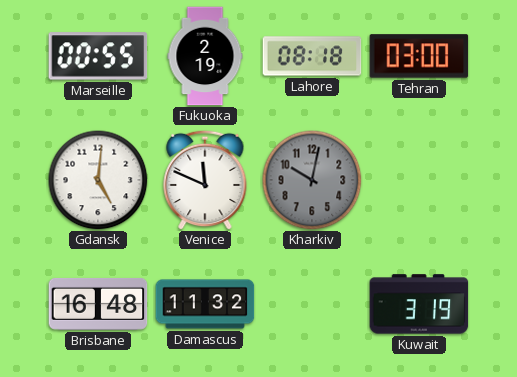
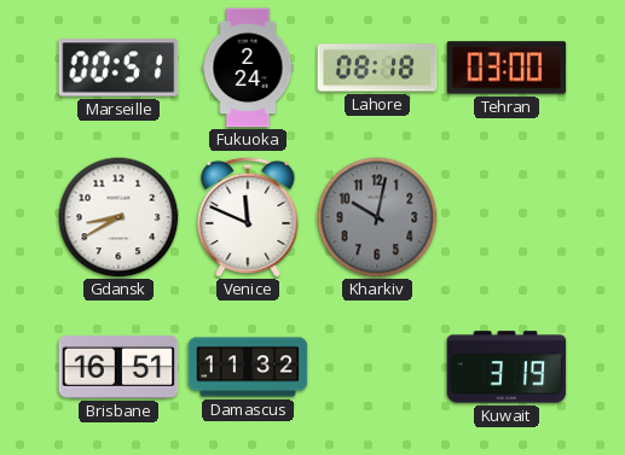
Marseille: 00:55 -> 00:51 (118, 68)
Fukuoka: 2:19 -> 2:24 (248, 68)
Gdansk: 5:01 -> 8:40 (118, 217)
Brisbane: 16:48 -> 16:51 (118, 367)
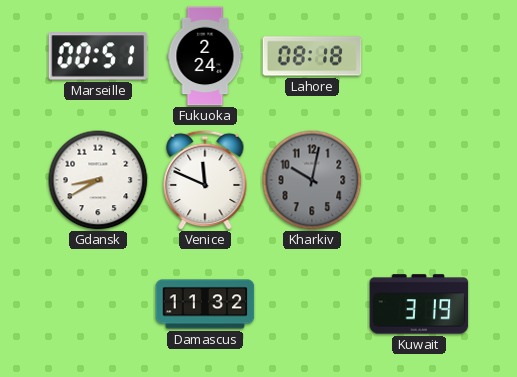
Tehran: 03:00 -> none (507, 68)
Brisbane: 16:51 -> none (118, 367)
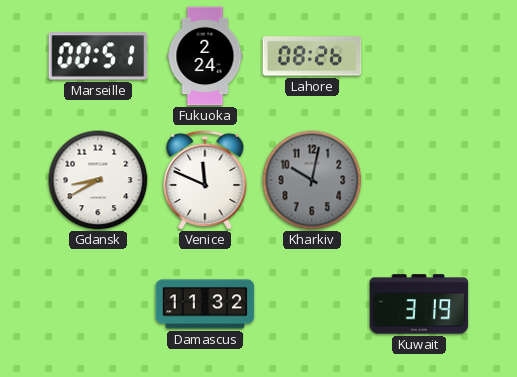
Lahore: 08:18 -> 08:26 (312, 56)
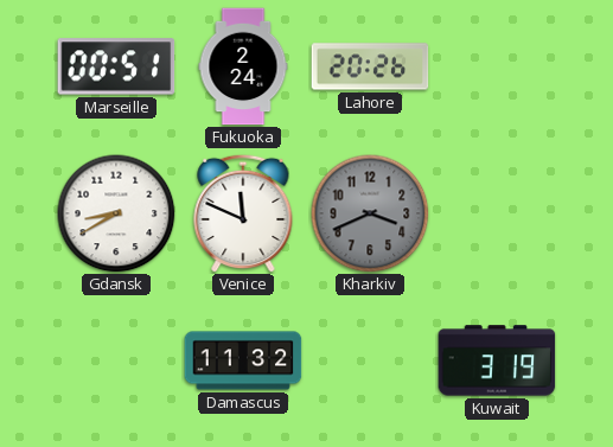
Lahore: 08:26 -> 20:26 (370, 66)
Kharkiv: 10:02 -> 3:41 (370, 213)
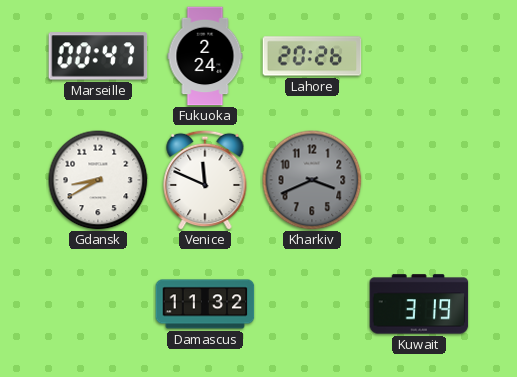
Marseille: 00:51 -> 00:47 (98, 56)
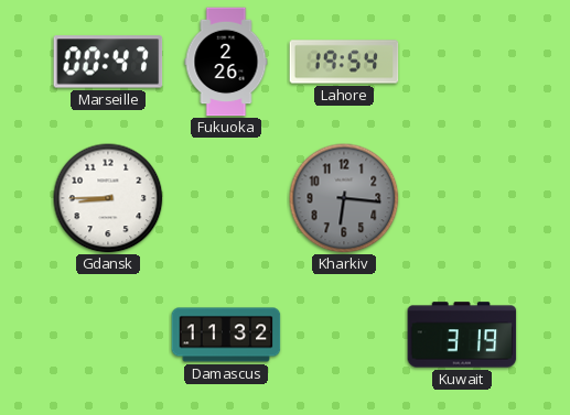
Fukuoka: 2:24 -> 2:26 (226, 62)
Lahore: 20:26 -> 19:54 (344, 62)
Gdansk: 8:40 -> 8:45 (108, 198)
Venice: 11:49 -> none (205, 180)
Kharkiv: 3:41 -> 6:16 (344, 198)
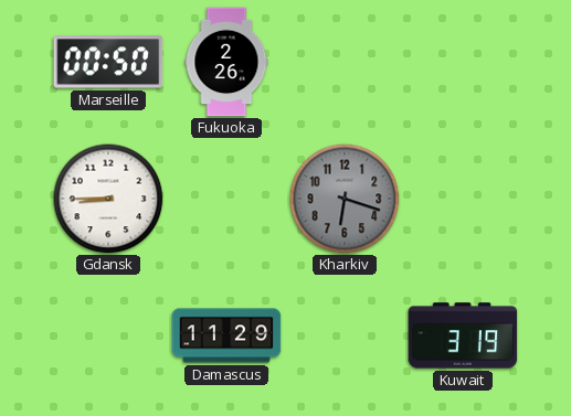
Marseille: 00:47 -> 00:50 (108, 62)
Lahore: 19:54 -> none (344, 62)
Kharkiv: 6:16 -> 6:18 (345, 199)
Damascus: 11:32 -> 11:29 (226, 335)
